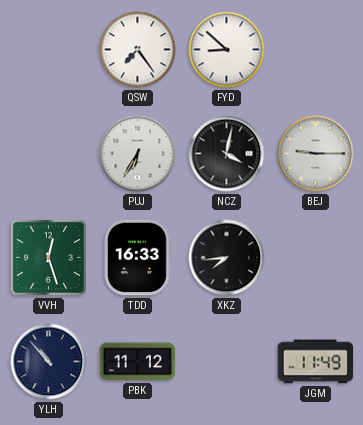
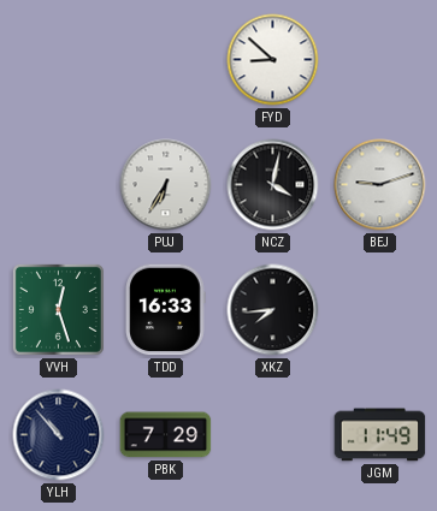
QSW: 7:24 -> none (138, 50)
BEJ: 9:15 -> 9:12 (380, 185)
PBK: 11:12 -> 7:29 (166, 435)
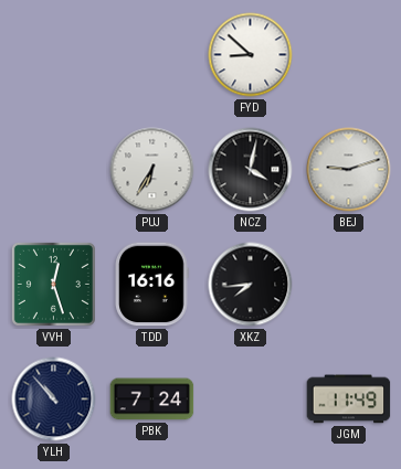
TDD: 16:33 -> 16:16 (151, 285)
PBK: 7:29 -> 7:24 (152, 399)
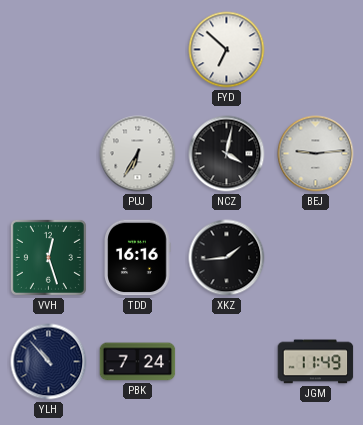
FYD: 8:52 -> 6:52 (227, 50)
BEJ: 9:12 -> 9:14 (316, 154)
XKZ: 7:44 -> 1:44 (227, 258)
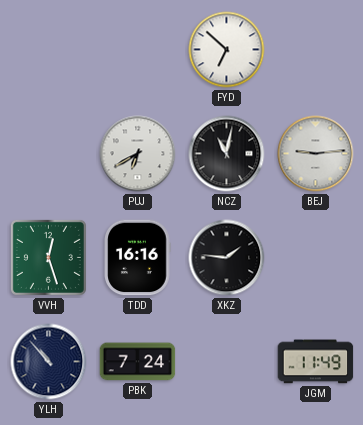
PUJ: 6:35 -> 6:40 (138, 154)
NCZ: 4:02 -> 11:02 (227, 154)
XKZ: 1:44 -> 1:46 (227, 258)
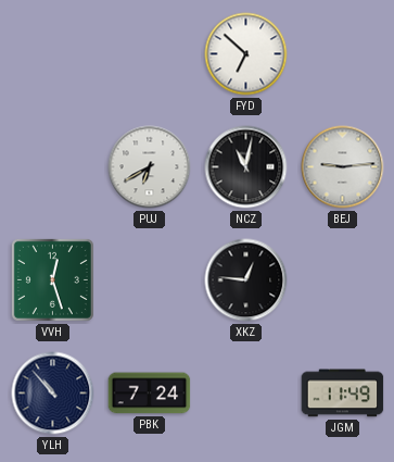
TDD: 16:16 -> none (137, 258)
XKZ: 1:46 -> 12:46 (246, 280)
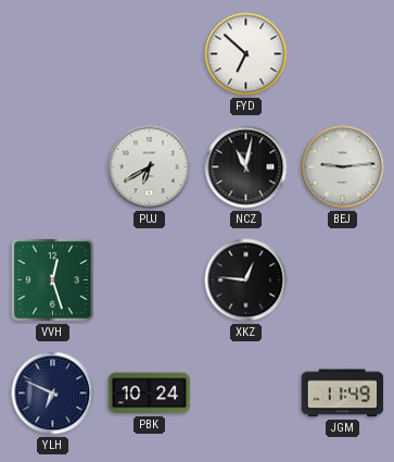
YLH: 10:53 -> 6:49 (53, 394)
PBK: 7:24 -> 10:24 (150, 394)
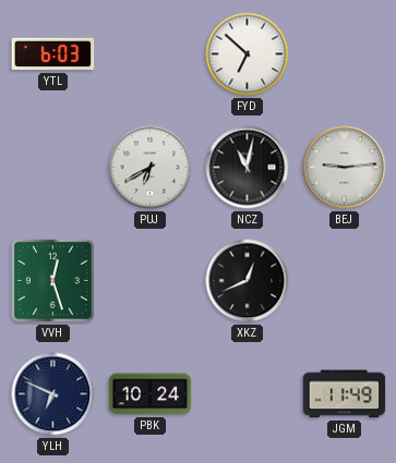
YTL: none -> 6:03 (53, 54)
XKZ: 12:46 -> 12:41 (248, 281)
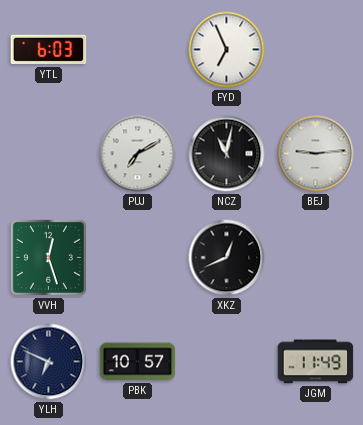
FYD: 6:52 -> 6:56 (227, 50)
PUJ: 6:40 -> 7:10 (138, 154)
PBK: 10:24 -> 10:57 (138, 362)
